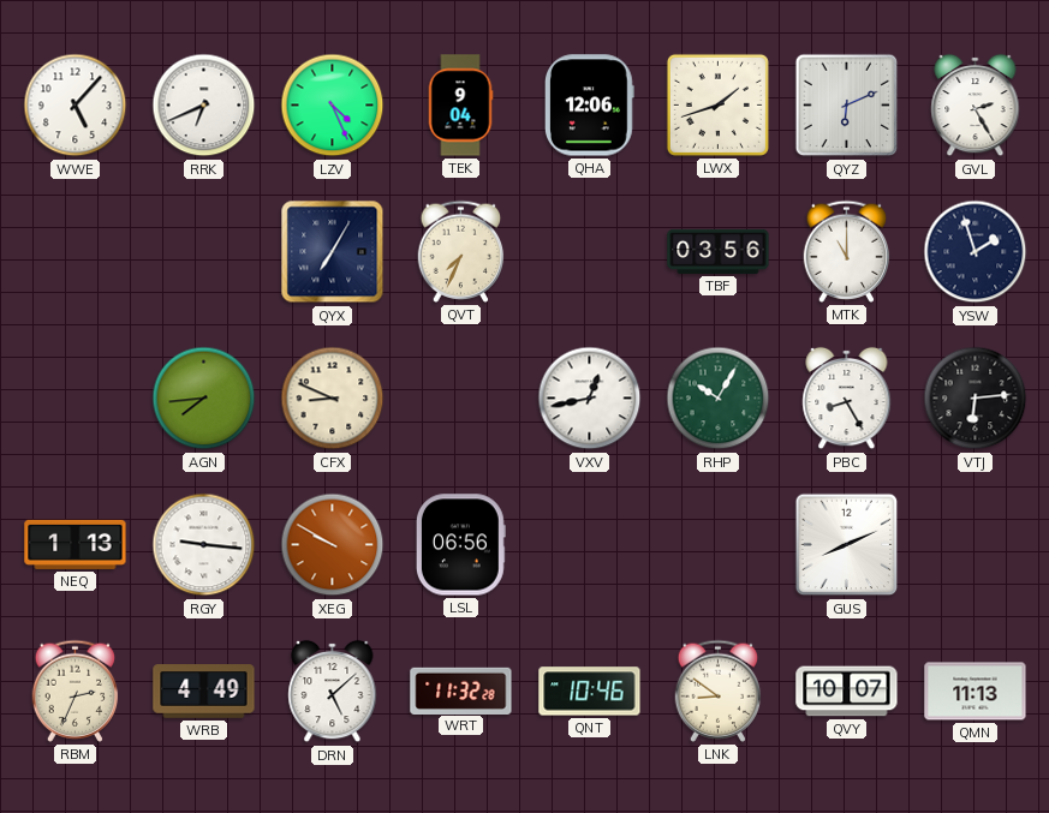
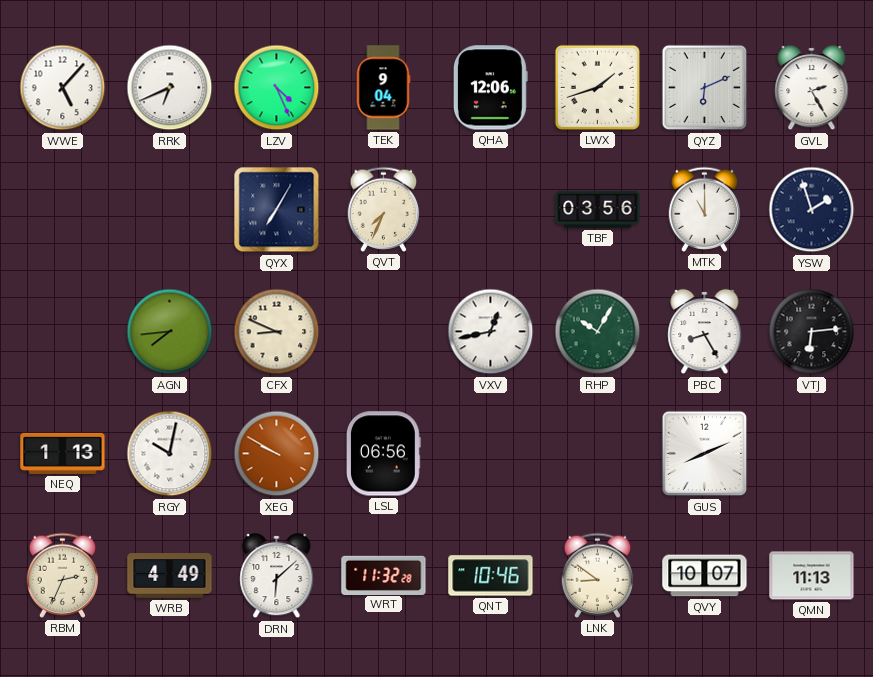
RGY: 9:16 -> 10:02 (170, 454)
DRN: 5:08 -> 6:08 (277, 576)
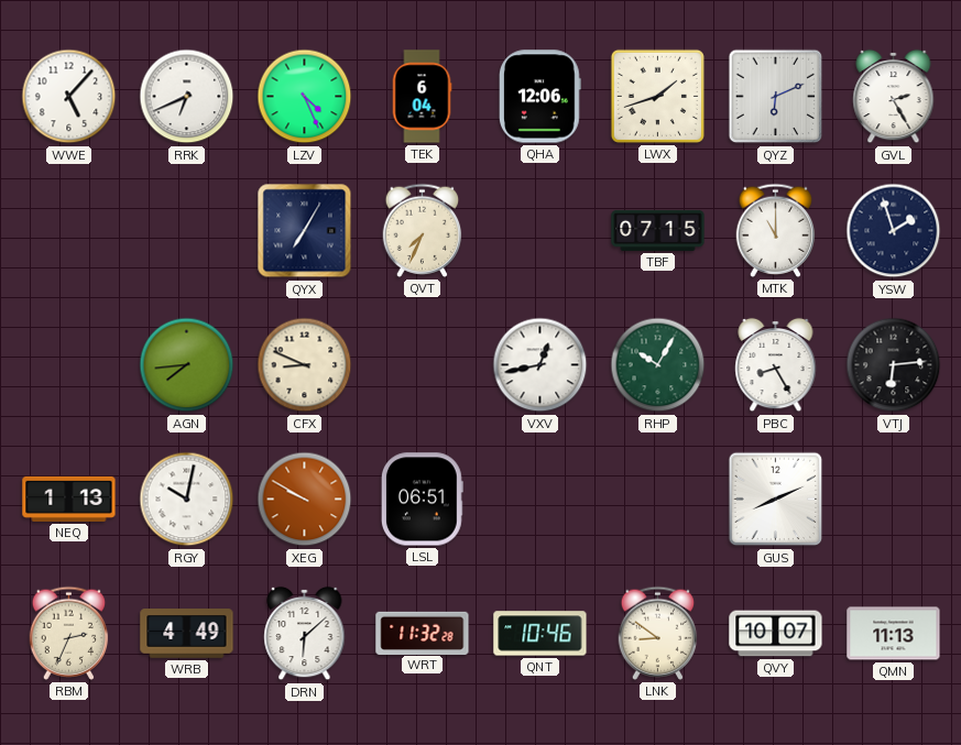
TEK: 9:04 -> 6:04 (422, 97)
TBF: 03:56 -> 07:15 (658, 230)
LSL: 06:56 -> 06:51 (422, 500)
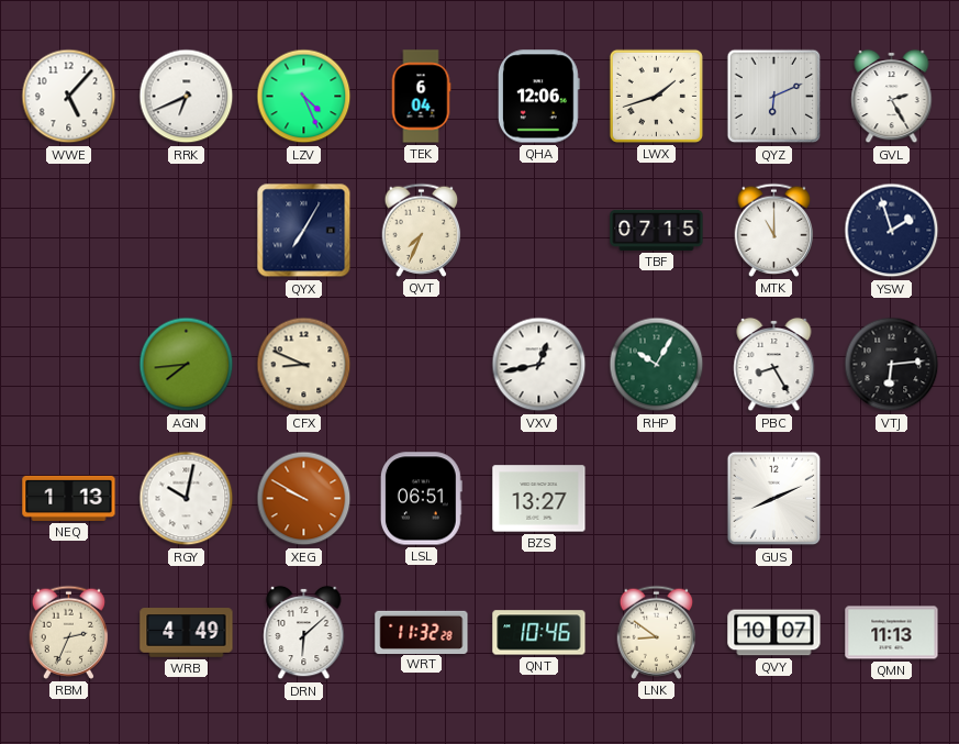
BZS: none -> 13:27 (539, 499)
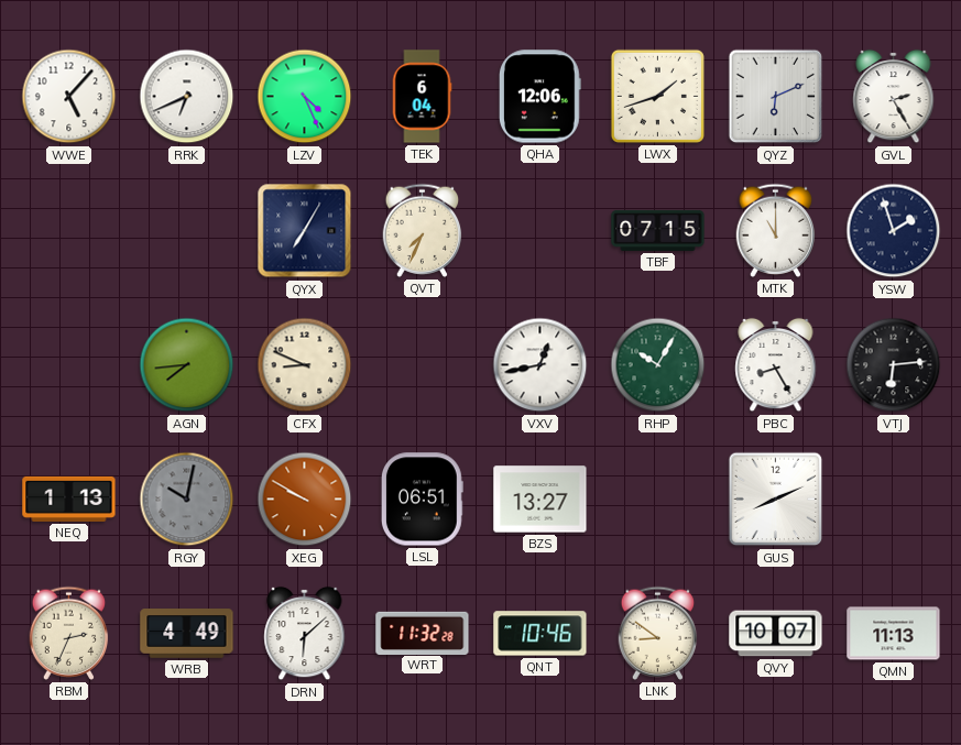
RGY dial: white -> grey (187, 500)
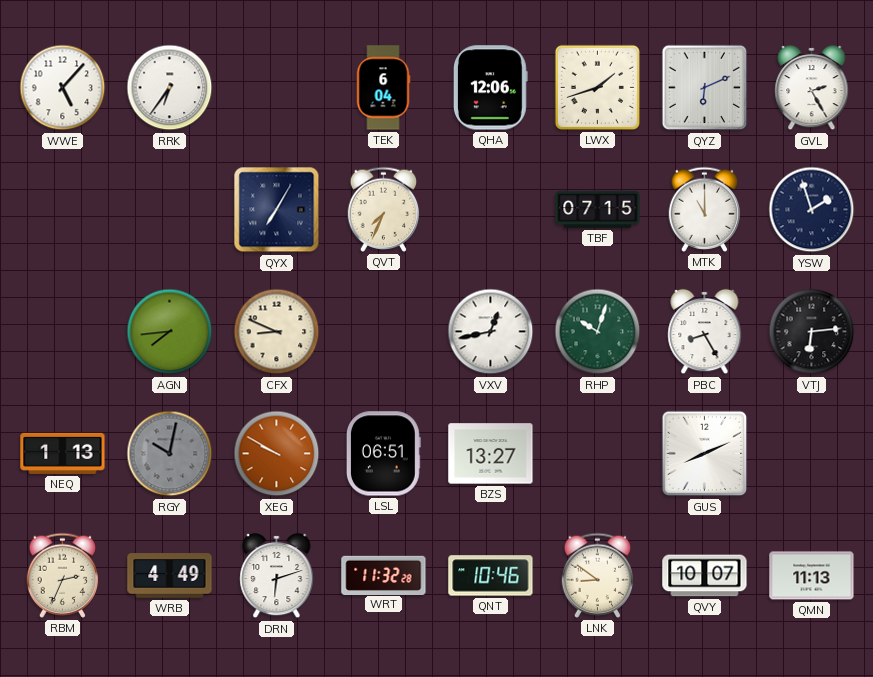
RRK: 6:41 -> 6:36 (170, 88)
LZV: 4:26 -> none (305, 97)
RHP: 10:05 -> 10:03 (598, 332)
DRN: 6:08 -> 6:12 (277, 576)
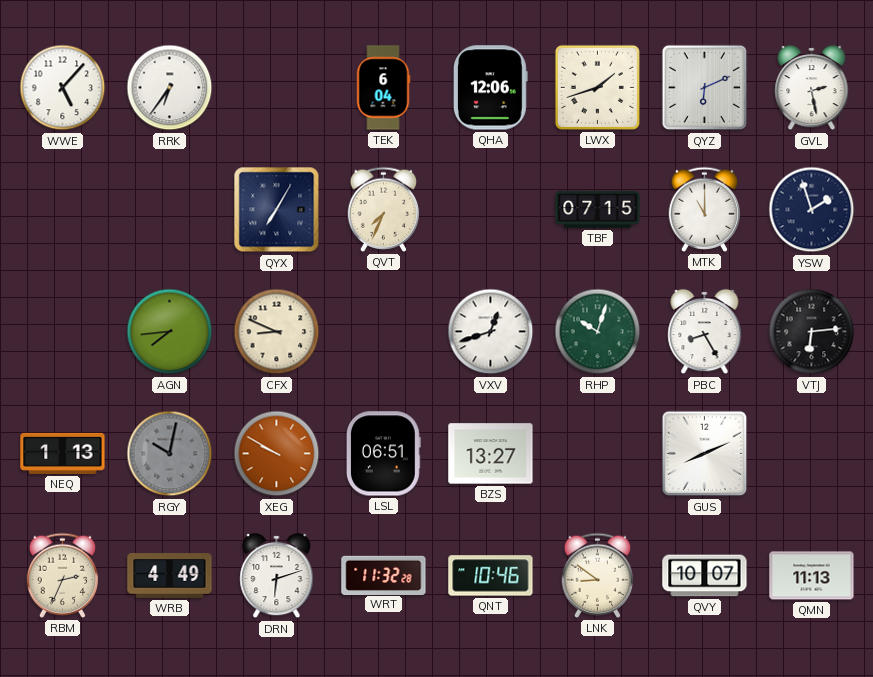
GVL: 2:25 -> 2:28 (812, 88)
VXV: 12:43 -> 12:42 (491, 332)
